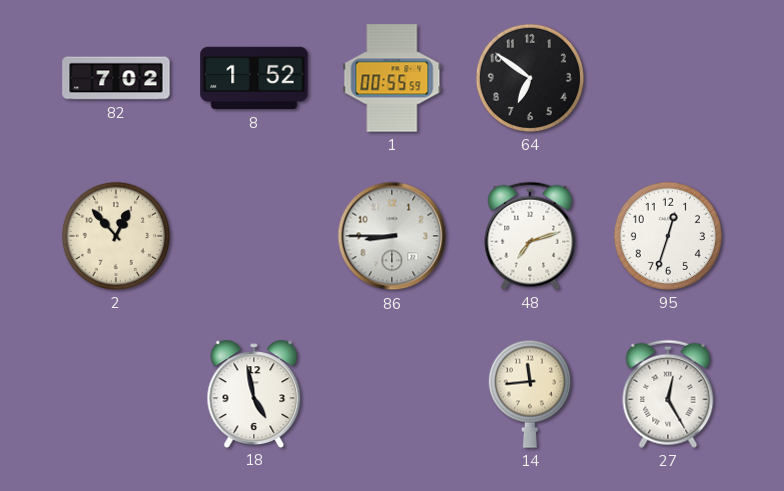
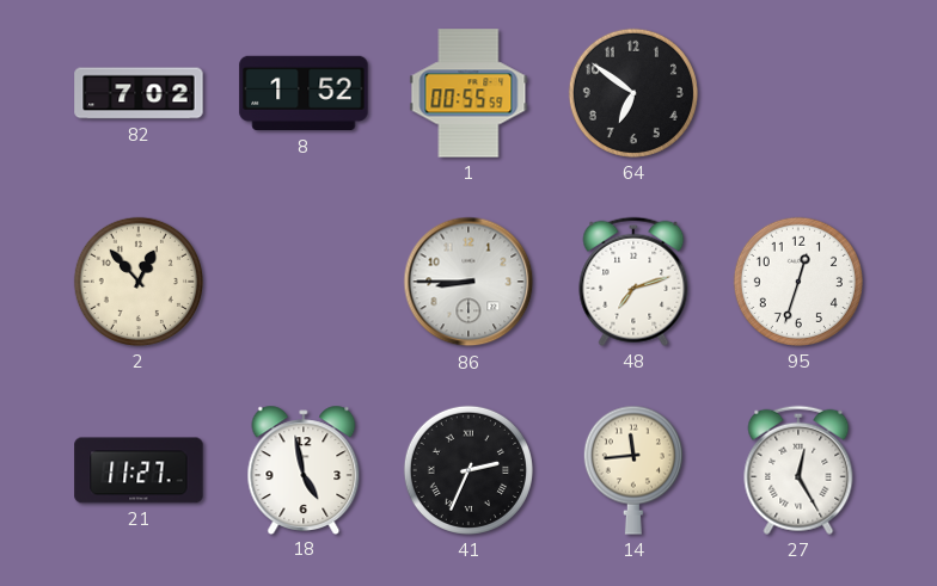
21: none -> 11:27 (139, 470)
41: none -> 2:34 (468, 470)
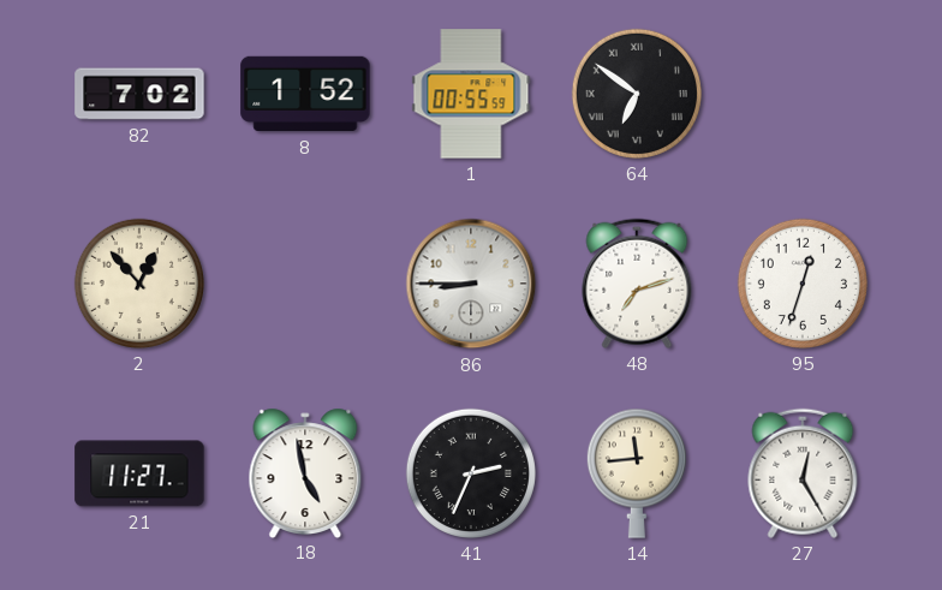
64 numerals: Arabic -> Roman (637, 94)
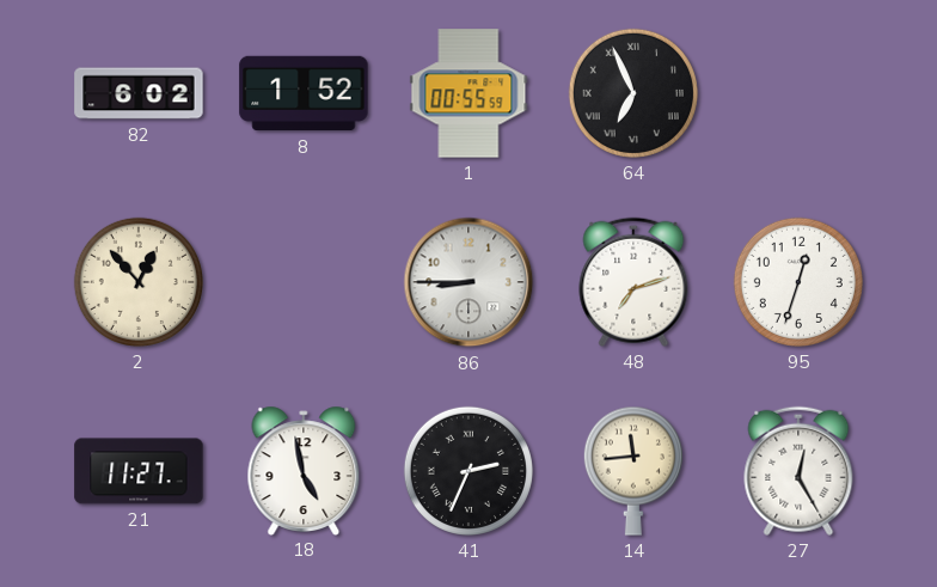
82: 7:02 -> 6:02 (139, 93)
64: 6:51 -> 6:56 (633, 93)
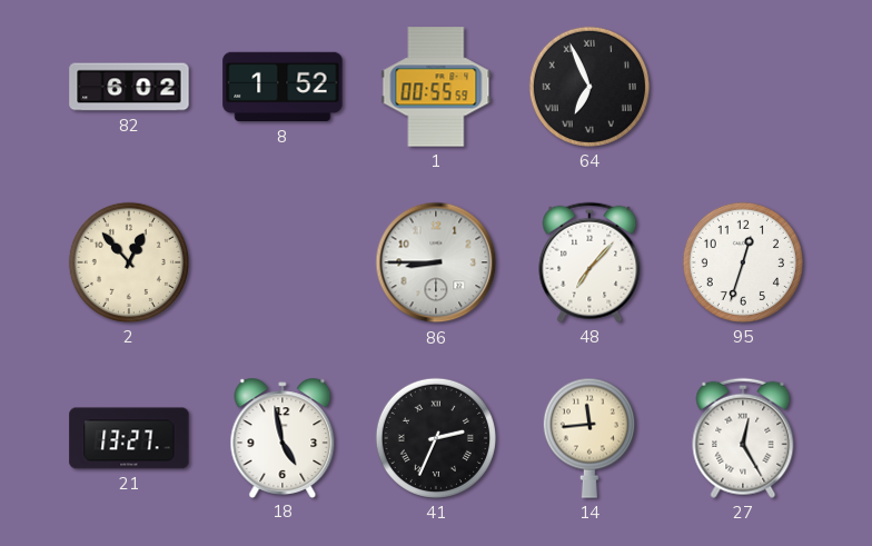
48: 7:12 -> 7:07 (589, 262)
21: 11:27 -> 13:27 (129, 438)
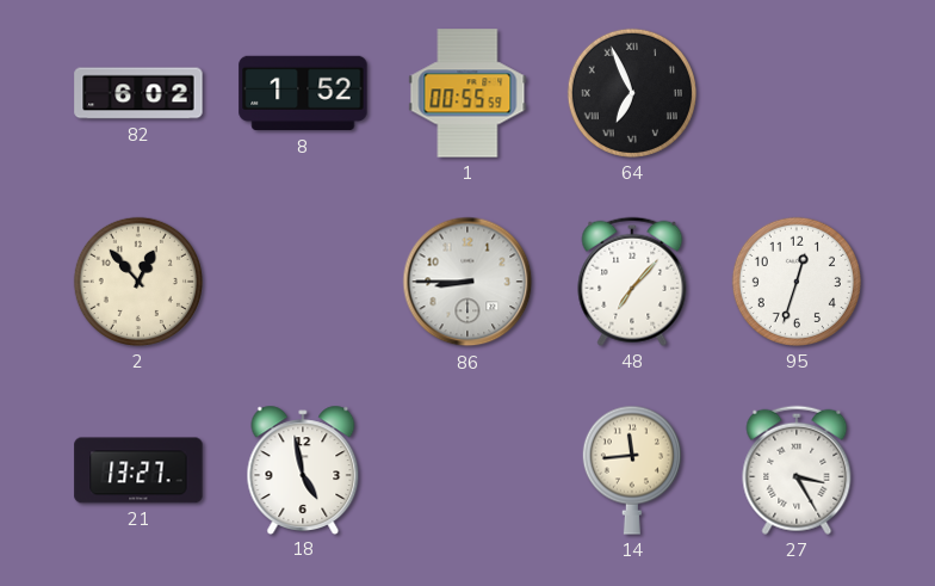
41: 2:34 -> none (436, 438)
27: 12:25 -> 3:25 (797, 470)
